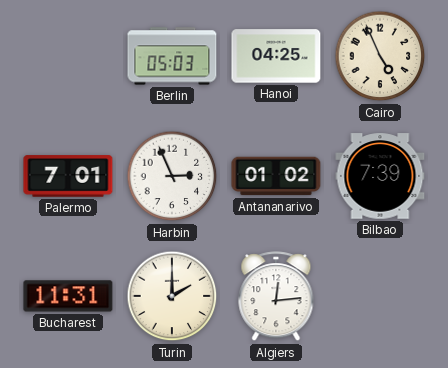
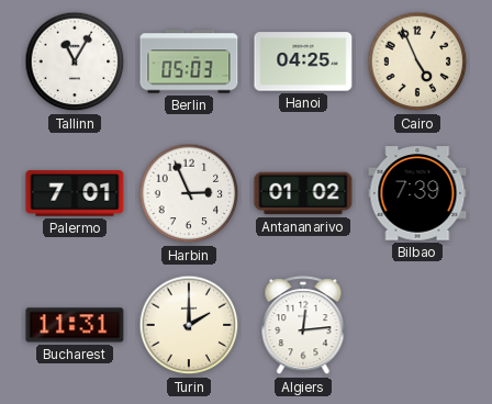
Tallinn: none -> 11:05 (75, 61)
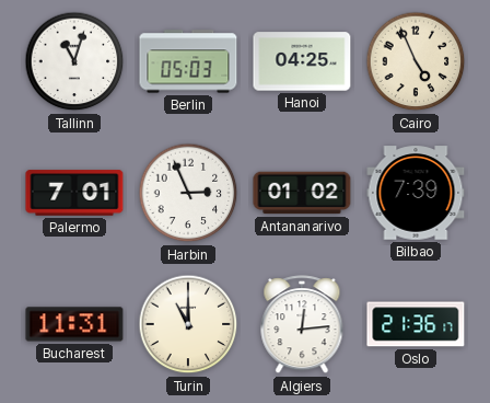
Tallinn: 11:05 -> 11:03 (74, 61)
Turin: 2:00 -> 11:00 (188, 324)
Oslo: none -> 21:36 (416, 324)
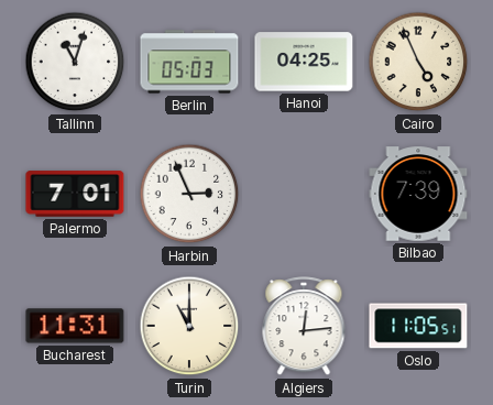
Antananarivo: 01:02 -> none (302, 193)
Oslo: 21:36 -> 11:05 (418, 326)
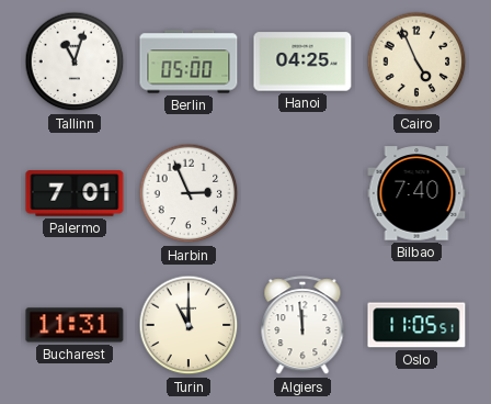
Berlin: 05:03 -> 05:00 (189, 61)
Bilbao: 7:39 -> 7:40 (416, 193)
Algiers: 12:14 -> 11:59 (302, 326)
